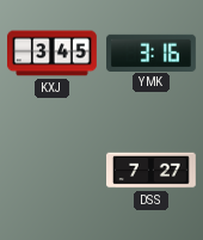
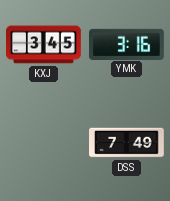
DSS: 7:27 -> 7:49 (127, 143)
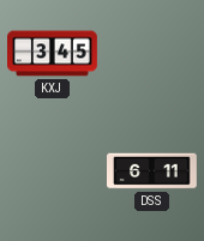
YMK: 3:16 -> none (127, 44)
DSS: 7:49 -> 6:11 (152, 171)
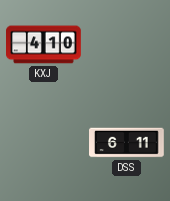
KXJ: 3:45 -> 4:10 (44, 45)
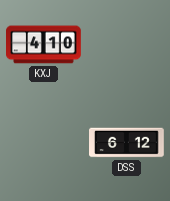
DSS: 6:11 -> 6:12 (127, 143)
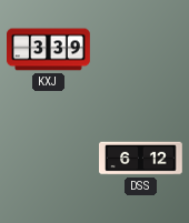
KXJ: 4:10 -> 3:39 (49, 50)
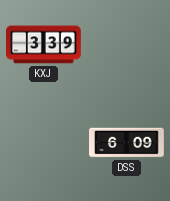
DSS: 6:12 -> 6:09 (127, 143)
